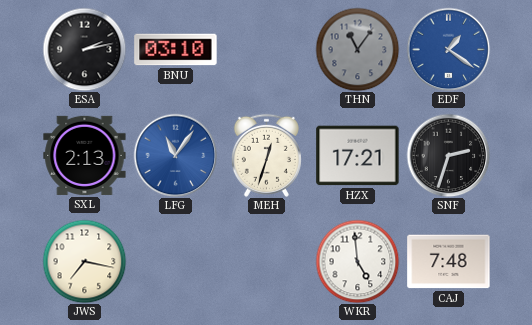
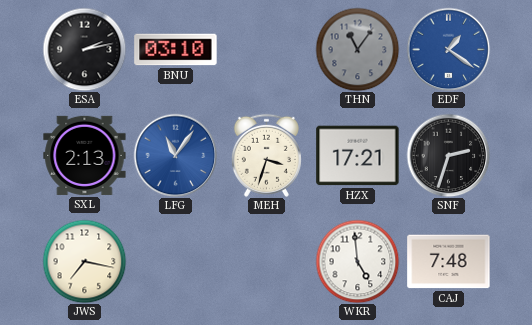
MEH: 12:33 -> 3:33 (266, 155)
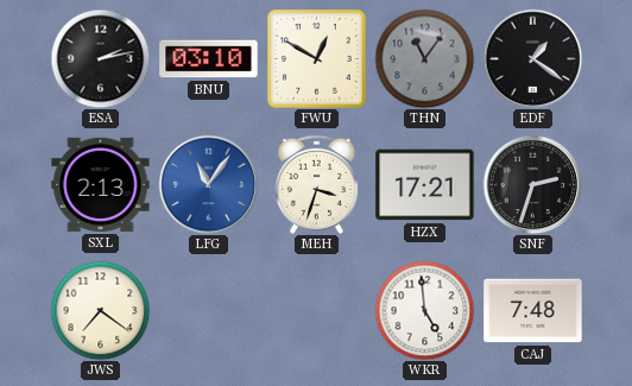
FWU: none -> 12:50 (317, 59)
EDF dial: blue -> black (532, 58)
JWS: 7:17 -> 7:21 (100, 310)
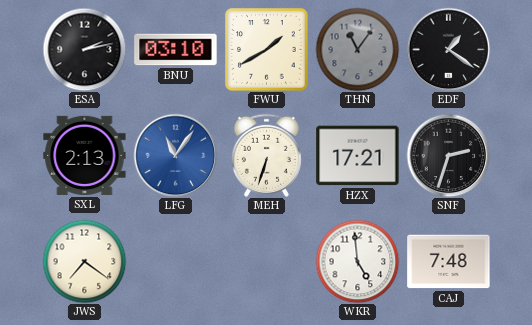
FWU: 12:50 -> 1:40 (267, 50)
MEH: 3:33 -> 6:33 (266, 155)
